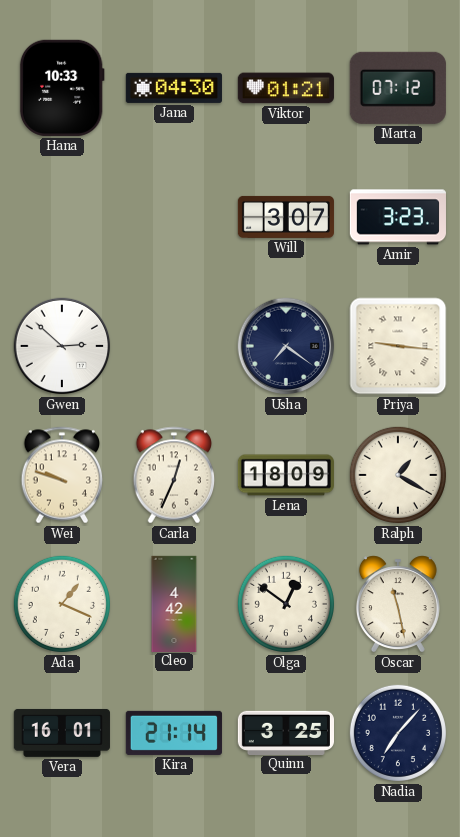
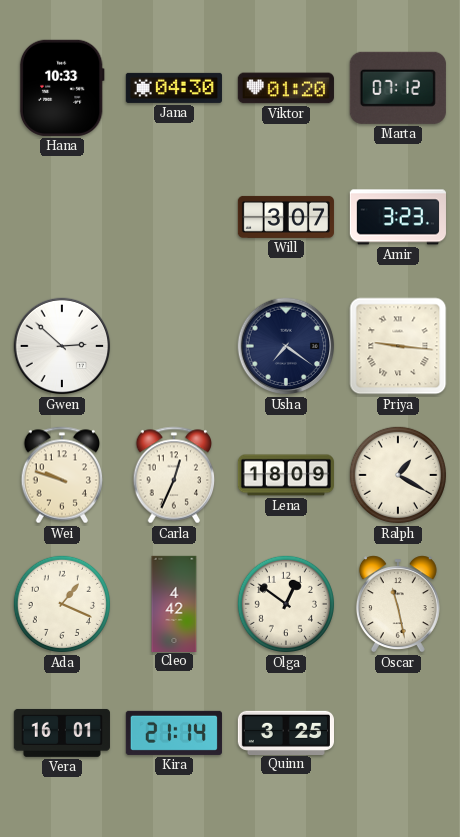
Viktor: 01:21 -> 01:20 (286, 88)
Nadia: 7:07 -> none (398, 733)
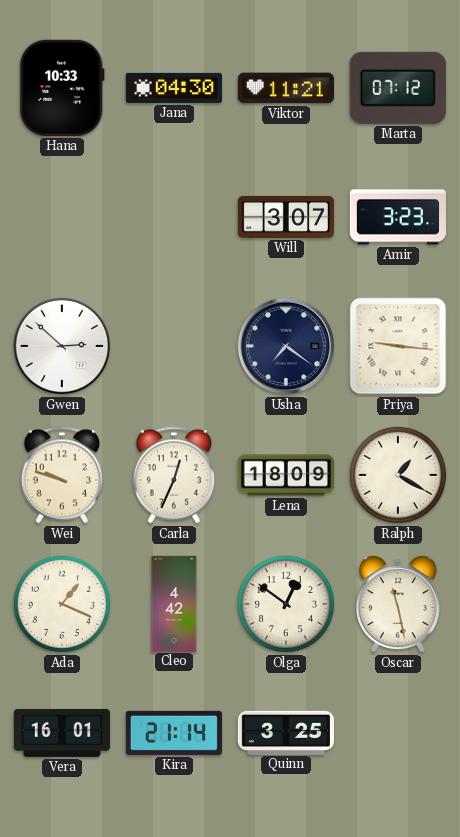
Viktor: 01:20 -> 11:21 (286, 88)
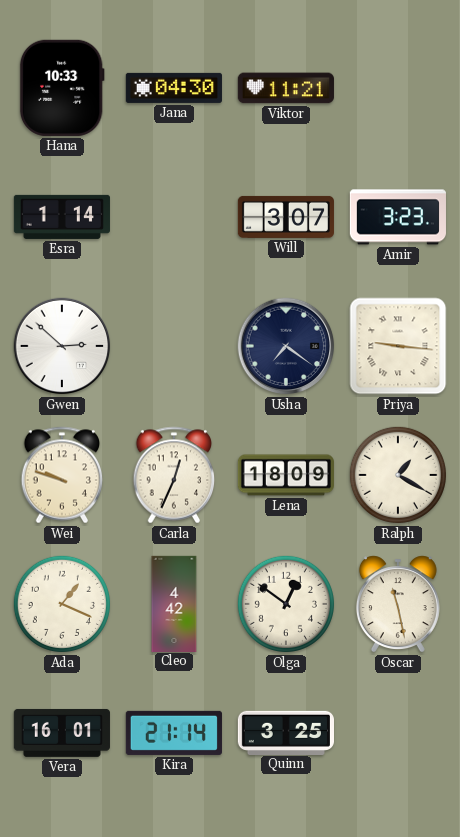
Marta: 07:12 -> none (398, 88)
Esra: none -> 1:14 (62, 217)
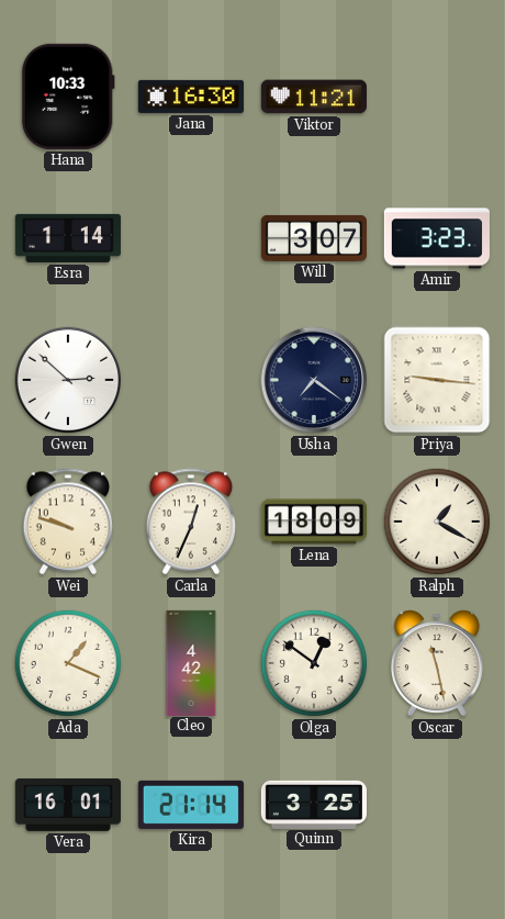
Jana: 04:30 -> 16:30 (191, 97)
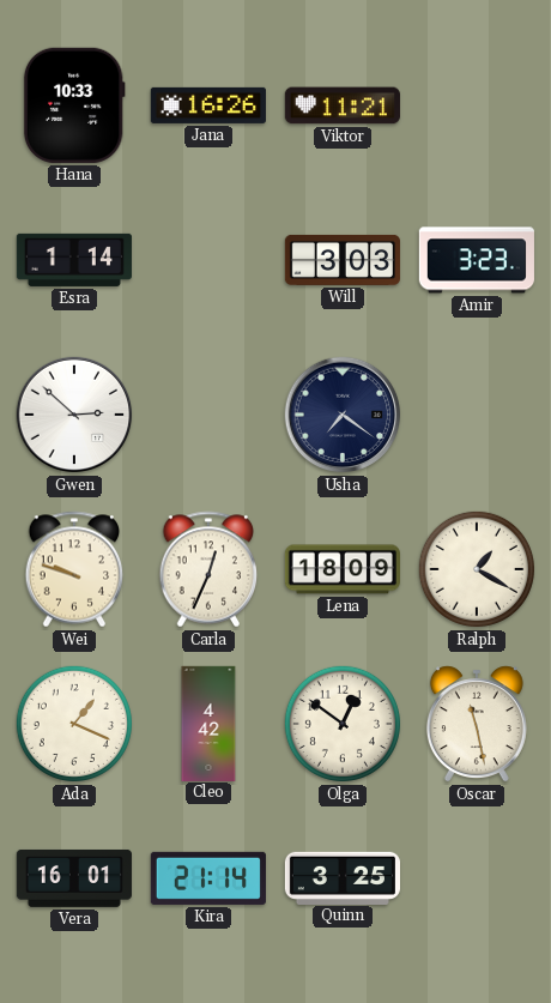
Jana: 16:30 -> 16:26 (208, 105)
Will: 3:07 -> 3:03 (341, 260)
Priya: 9:16 -> none (437, 380)
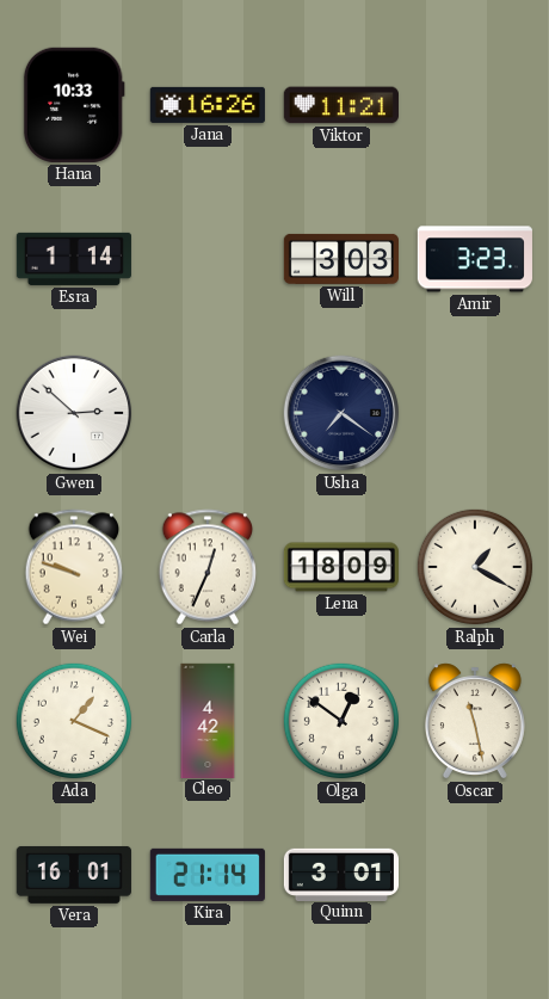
Quinn: 3:25 -> 3:01 (340, 874)
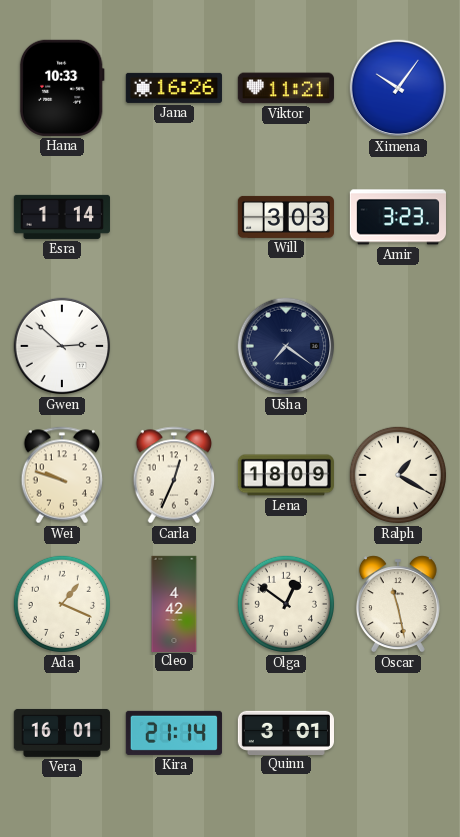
Ximena: none -> 10:06 (398, 88)
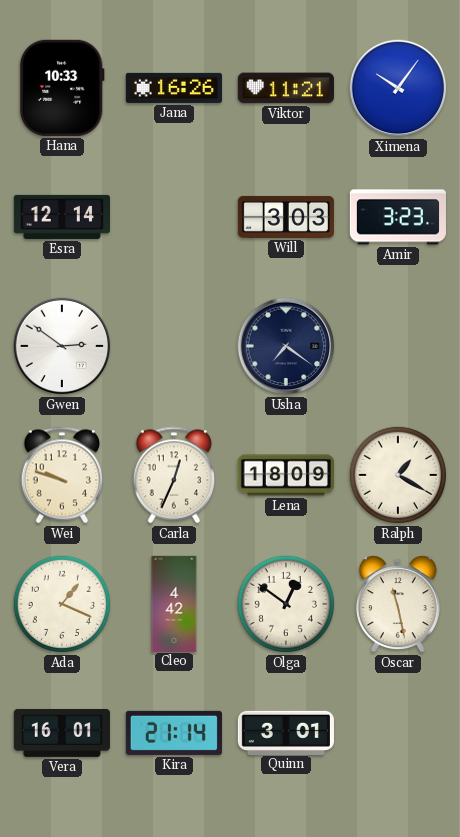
Esra: 1:14 -> 12:14 (62, 217)
Gwen: 2:52 -> 2:51 (62, 346)
